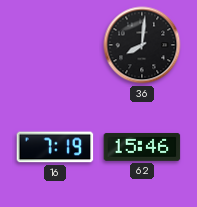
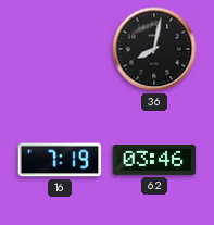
36: 8:01 -> 8:02 (154, 49)
62: 15:46 -> 03:46 (154, 160)
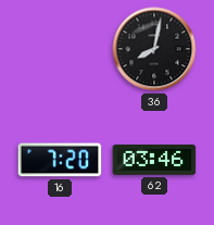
16: 7:19 -> 7:20 (60, 160)
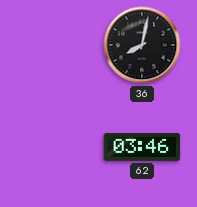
16: 7:20 -> none (60, 160)
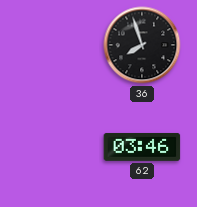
36: 8:02 -> 7:57 (142, 45)
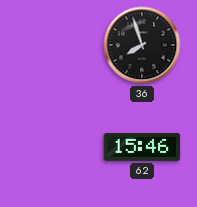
62: 03:46 -> 15:46 (142, 147)
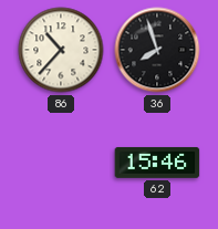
86: none -> 10:37 (61, 50)
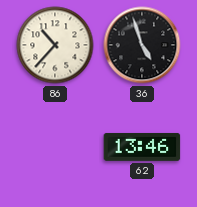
36: 7:57 -> 4:57 (142, 45)
62: 15:46 -> 13:46 (142, 147)
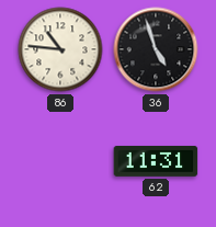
86: 10:37 -> 10:46 (60, 49)
62: 13:46 -> 11:31 (156, 161)
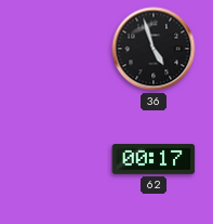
86: 10:46 -> none (60, 49)
62: 11:31 -> 00:17 (154, 159)
